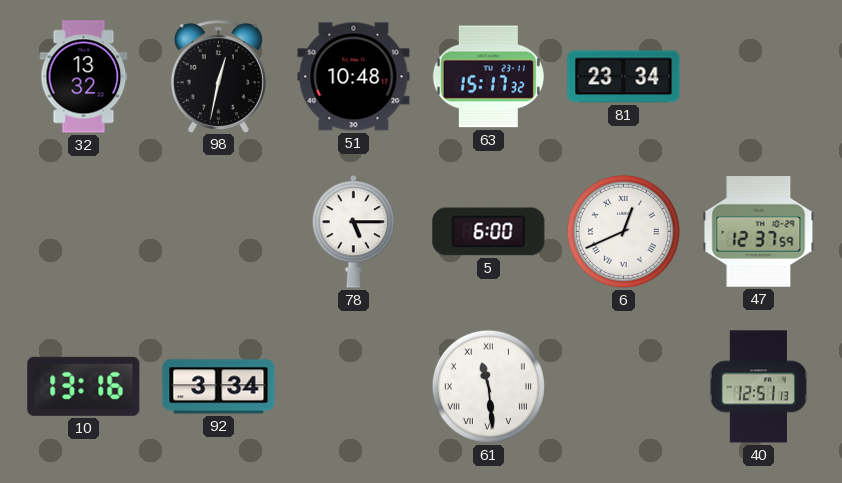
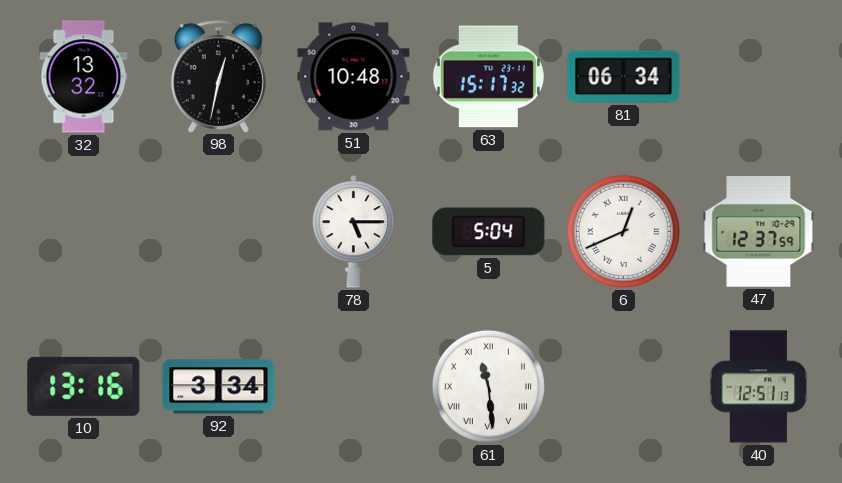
81: 23:34 -> 06:34 (624, 77)
5: 6:00 -> 5:04 (489, 232)
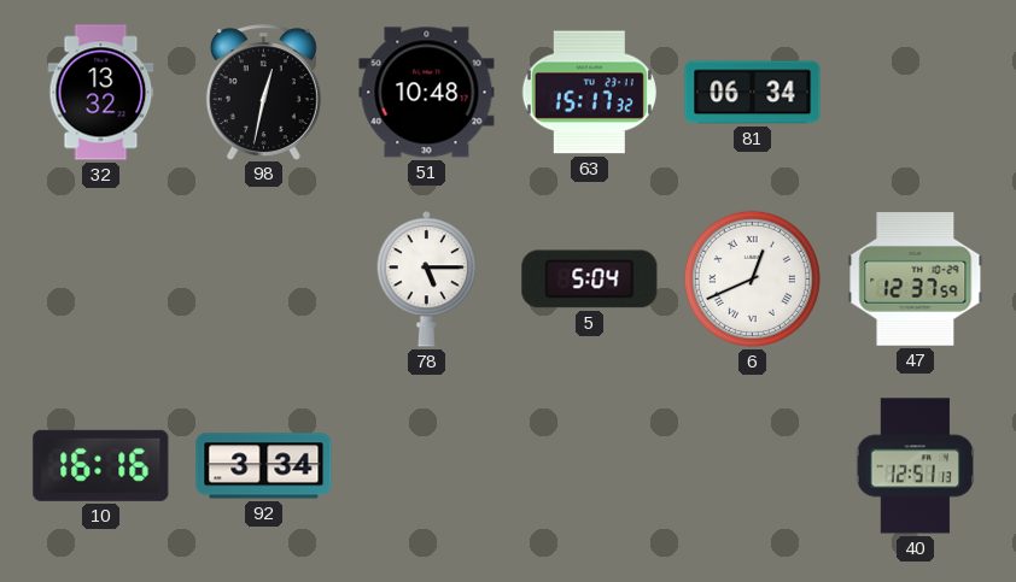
10: 13:16 -> 16:16 (101, 465)
61: 11:29 -> none (488, 386)
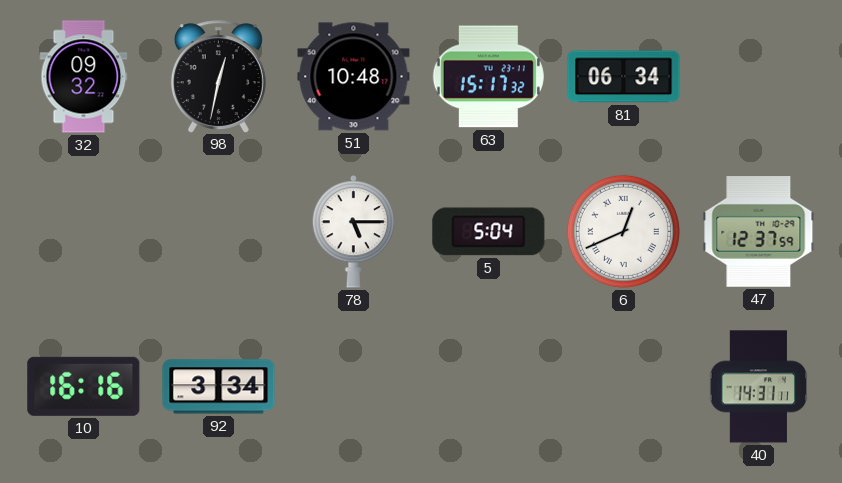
32: 13:32 -> 09:32 (84, 77)
40: 12:51 -> 14:31 (758, 387)
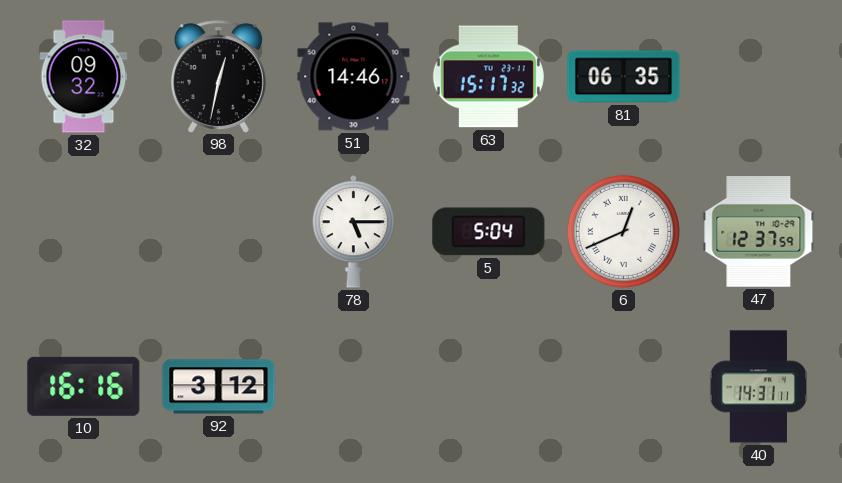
51: 10:48 -> 14:46 (354, 77)
81: 06:34 -> 06:35 (624, 77)
92: 3:34 -> 3:12 (219, 387)
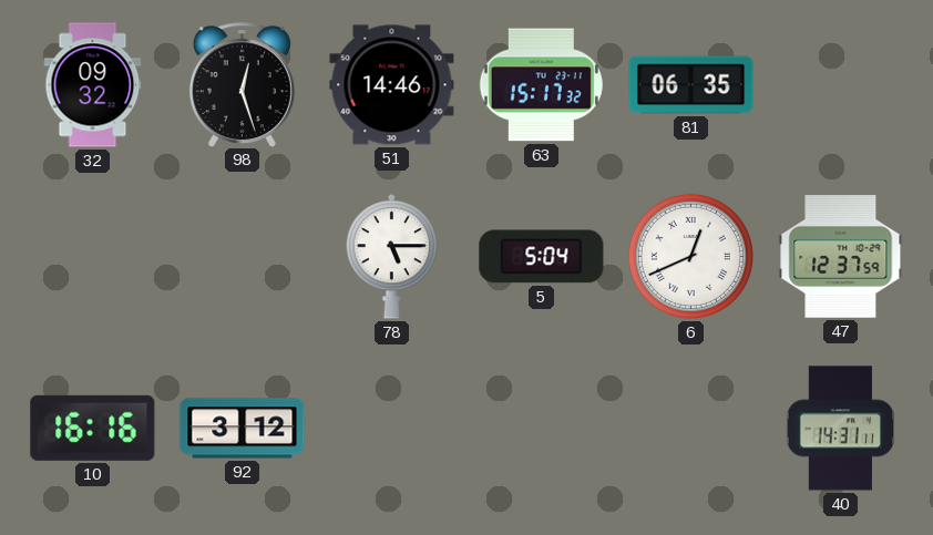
98: 12:32 -> 12:27 (242, 84)
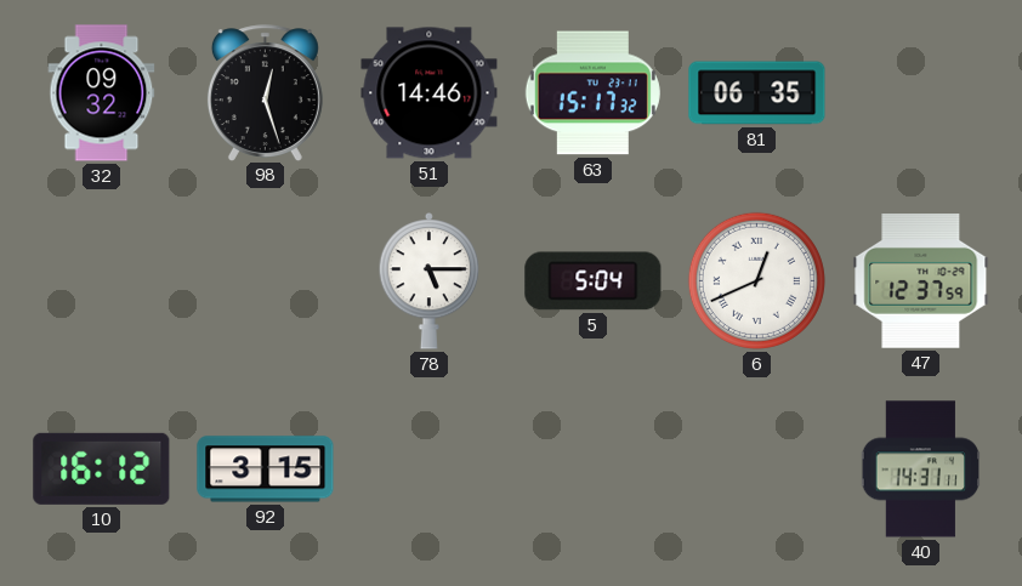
10: 16:16 -> 16:12 (102, 468)
92: 3:12 -> 3:15 (266, 470)
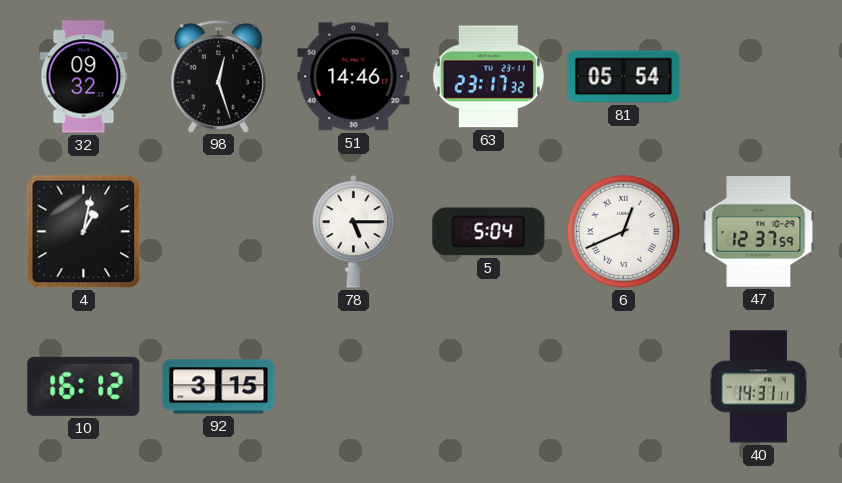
63: 15:17 -> 23:17 (488, 77)
81: 06:35 -> 05:54 (624, 77)
4: none -> 1:02 (84, 232)
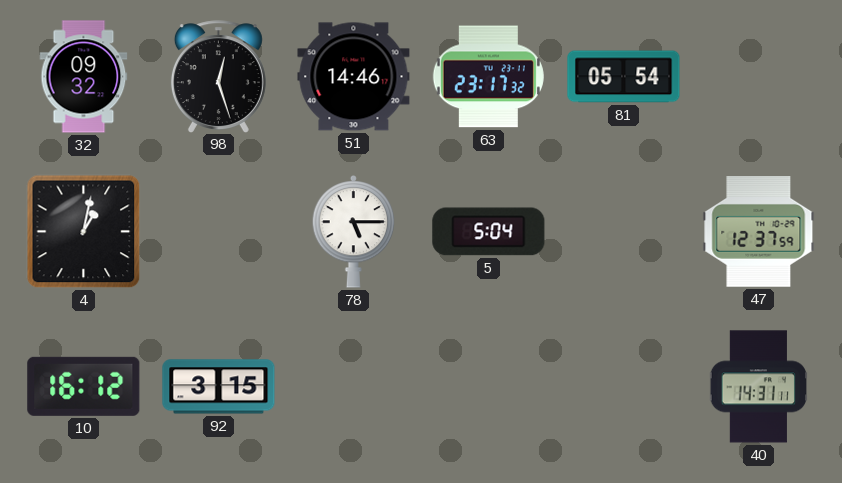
6: 12:41 -> none (623, 231)
